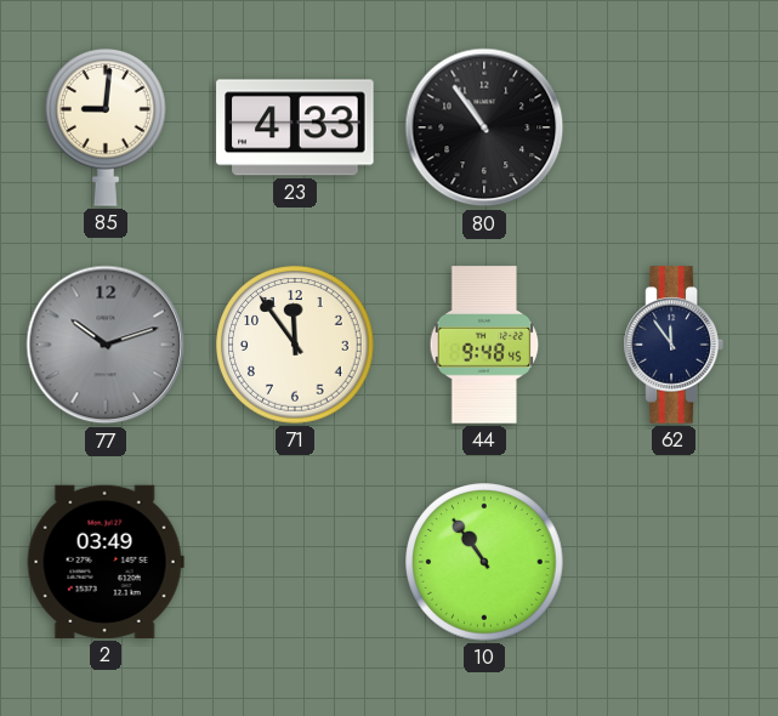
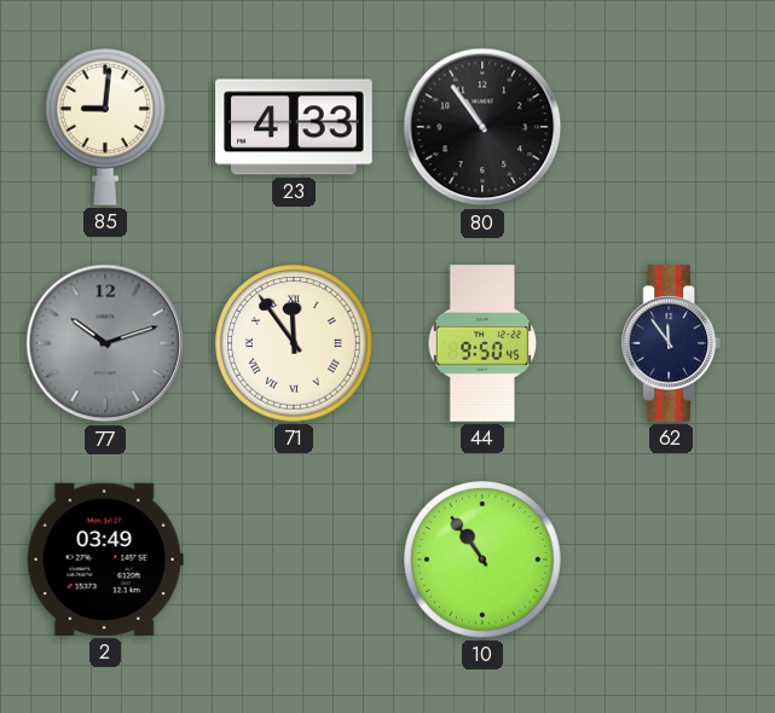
71 numerals: Arabic -> Roman (294, 343)
44: 9:48 -> 9:50 (482, 343)
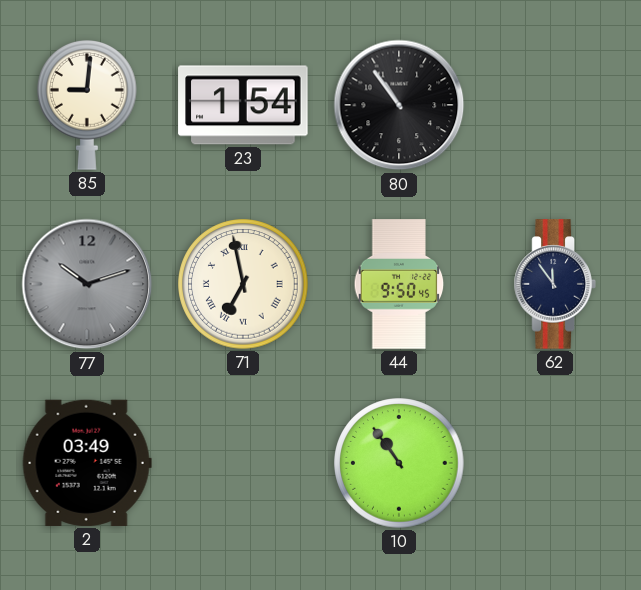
23: 4:33 -> 1:54 (243, 105)
71: 11:54 -> 6:58 (243, 284)
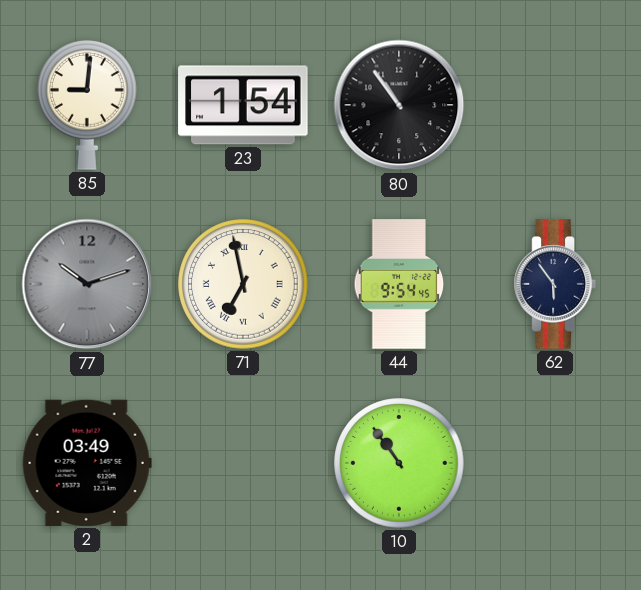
44: 9:50 -> 9:54 (399, 284)
62: 11:54 -> 5:54 (555, 284)
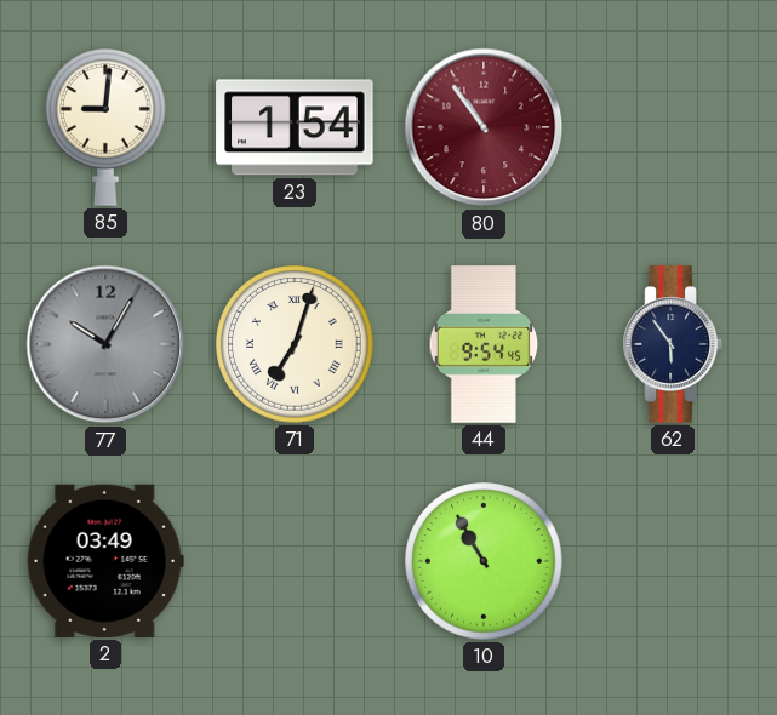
80 dial: black -> burgundy (484, 127)
77: 10:12 -> 10:05 (105, 344)
71: 6:58 -> 7:03 (295, 344)
10: 10:54 -> 10:55 (484, 561)
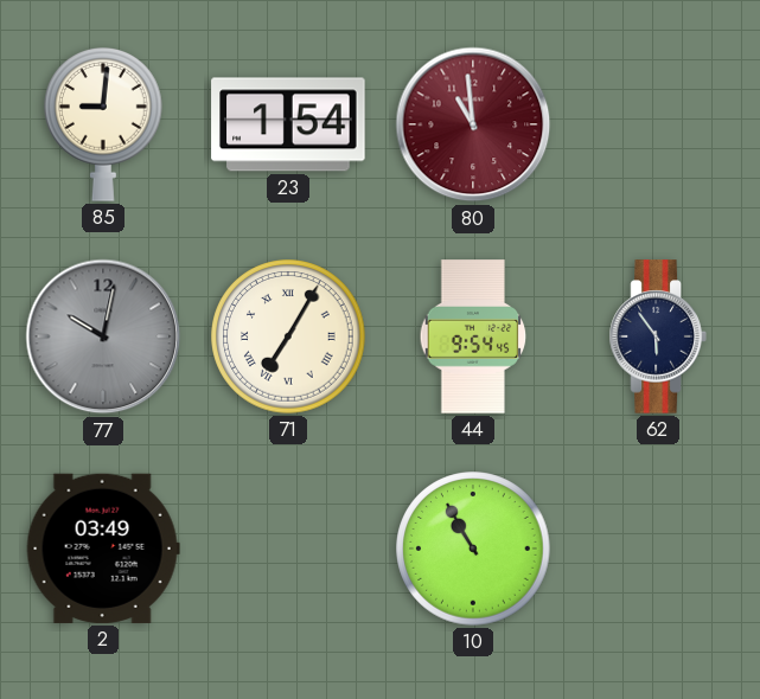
80: 10:54 -> 10:59 (473, 124)
77: 10:05 -> 10:02 (103, 336)
71: 7:03 -> 7:05 (288, 336)
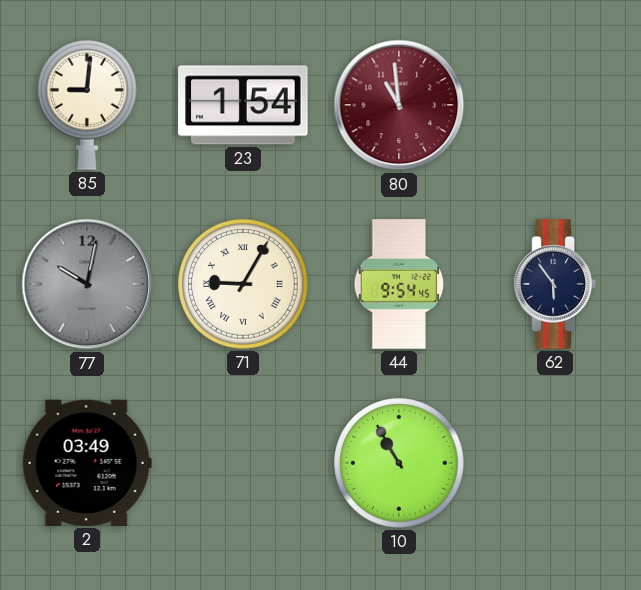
71: 7:05 -> 9:05 (243, 284)
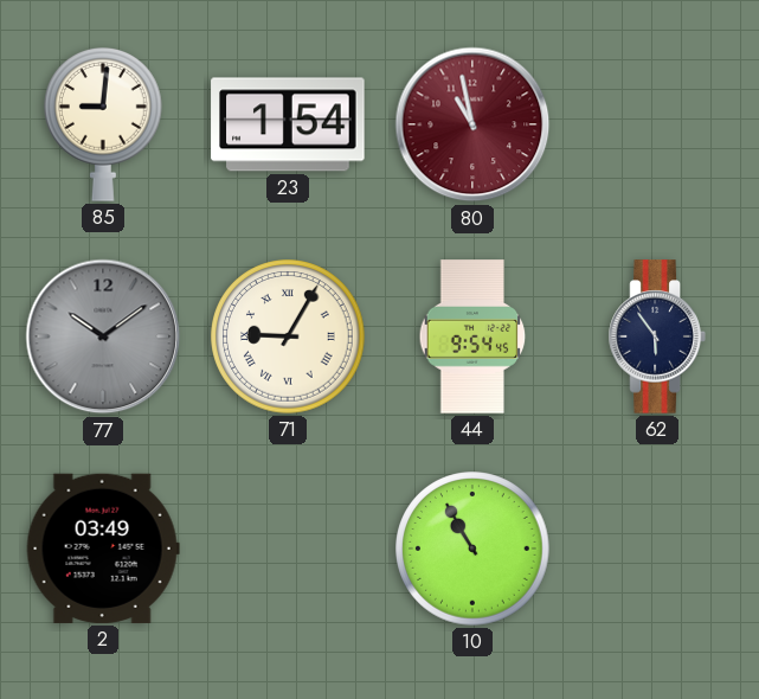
80: 10:59 -> 10:58 (472, 124)
77: 10:02 -> 10:09 (103, 336)
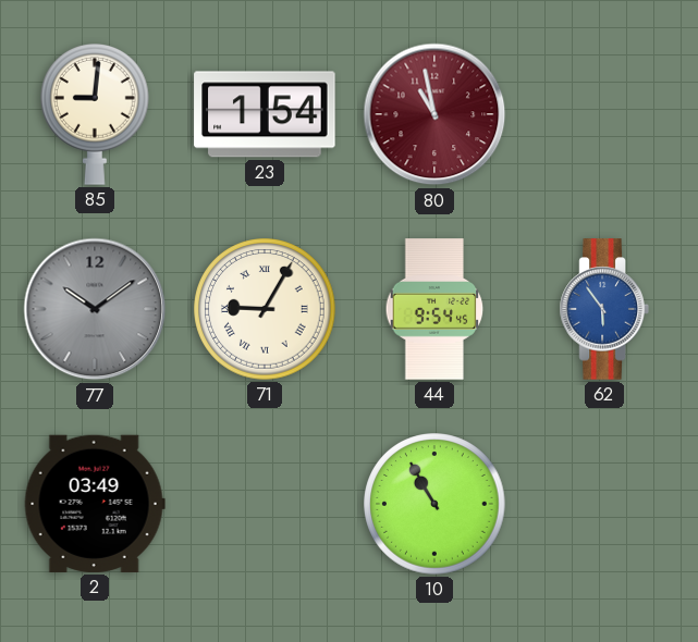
62 dial: navy -> blue (604, 309)
